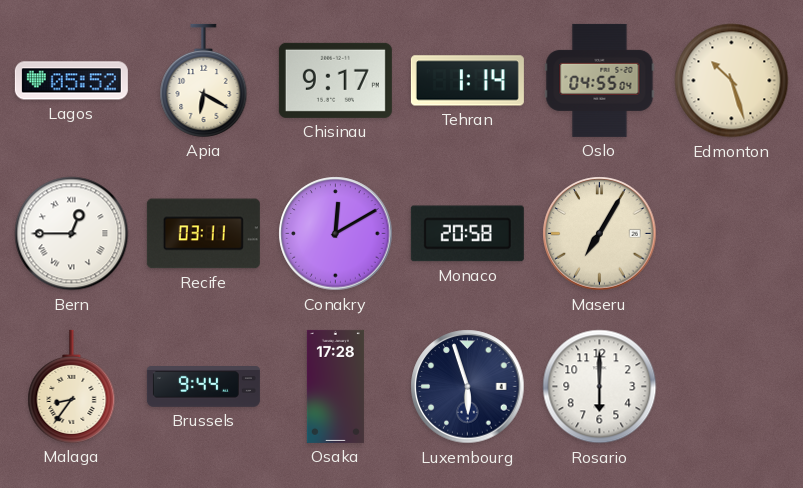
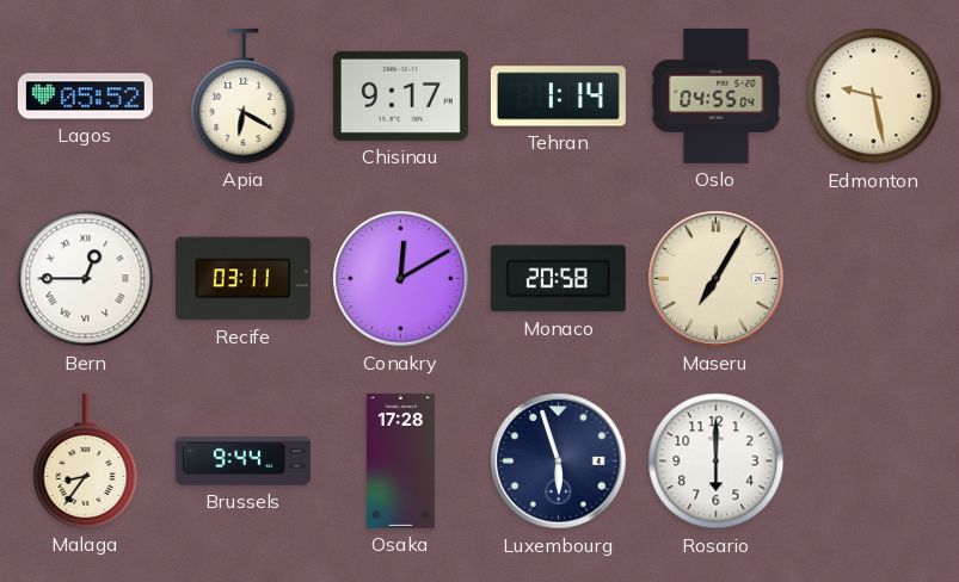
Edmonton: 10:27 -> 9:28 (874, 97)
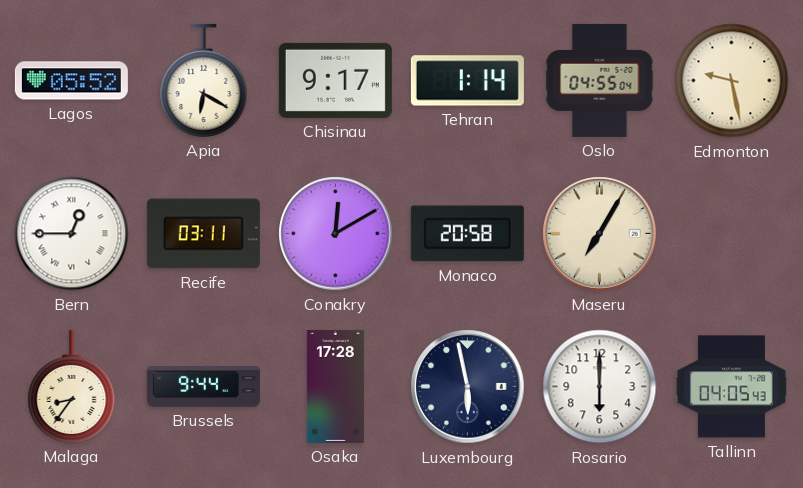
Luxembourg: 5:57 -> 5:58 (468, 387)
Tallinn: none -> 04:05 (731, 387)
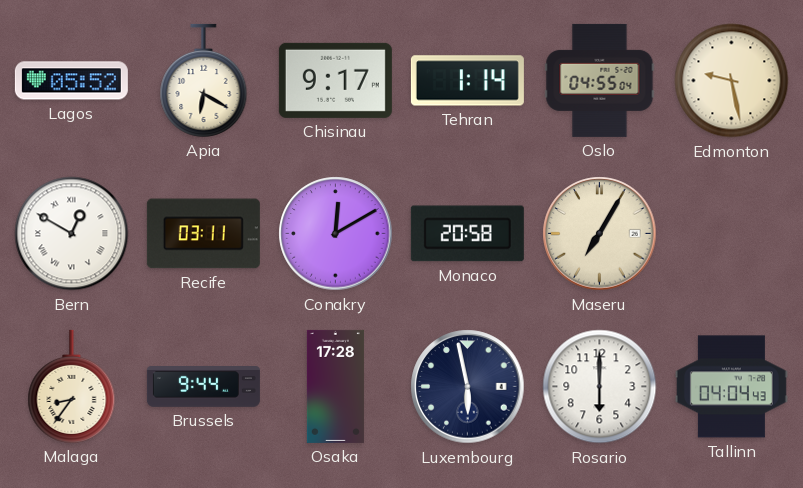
Bern: 12:45 -> 12:50 (72, 234)
Tallinn: 04:05 -> 04:04 (731, 387)
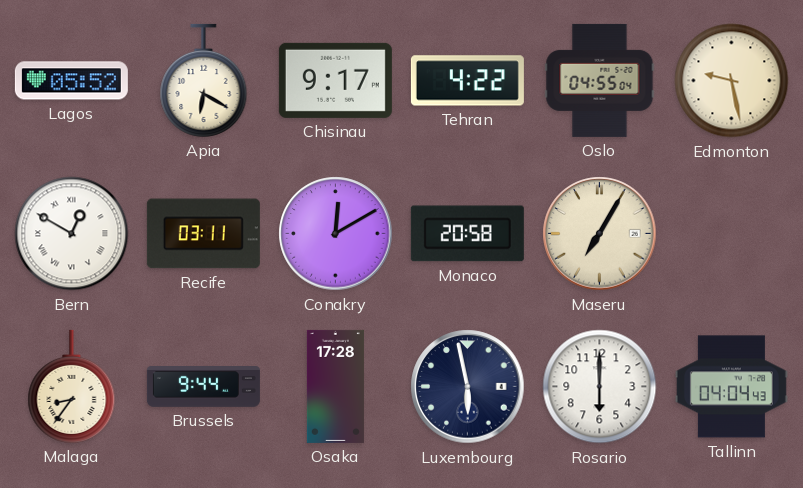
Tehran: 1:14 -> 4:22 (467, 81)
